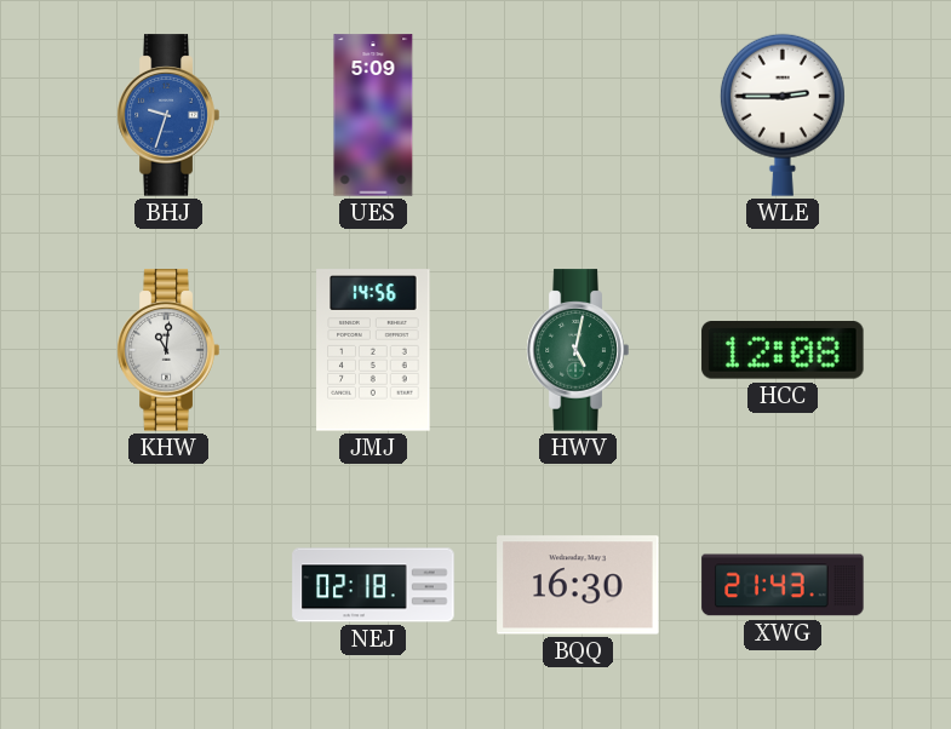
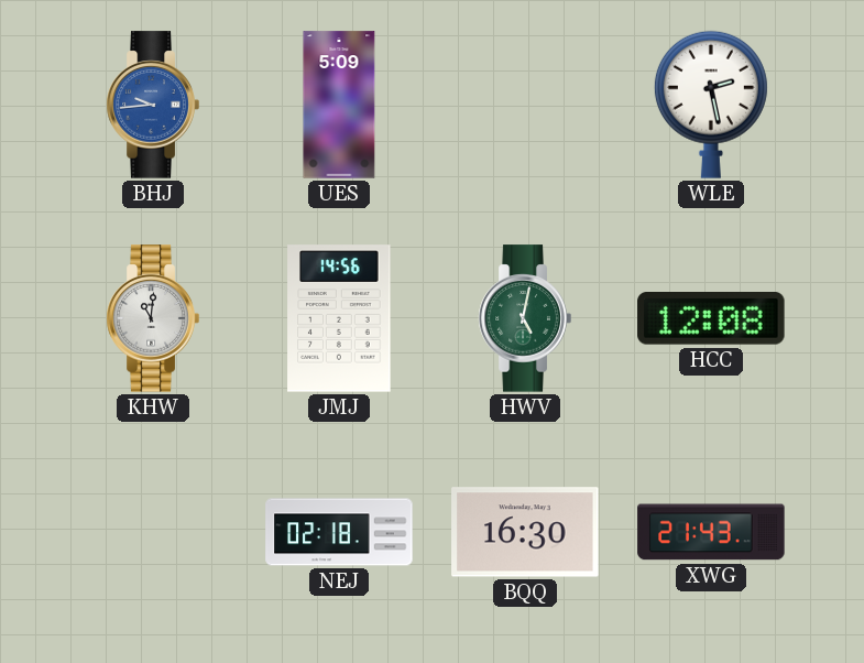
BHJ: 9:33 -> 9:44 (153, 105)
WLE: 2:45 -> 2:28 (711, 105)
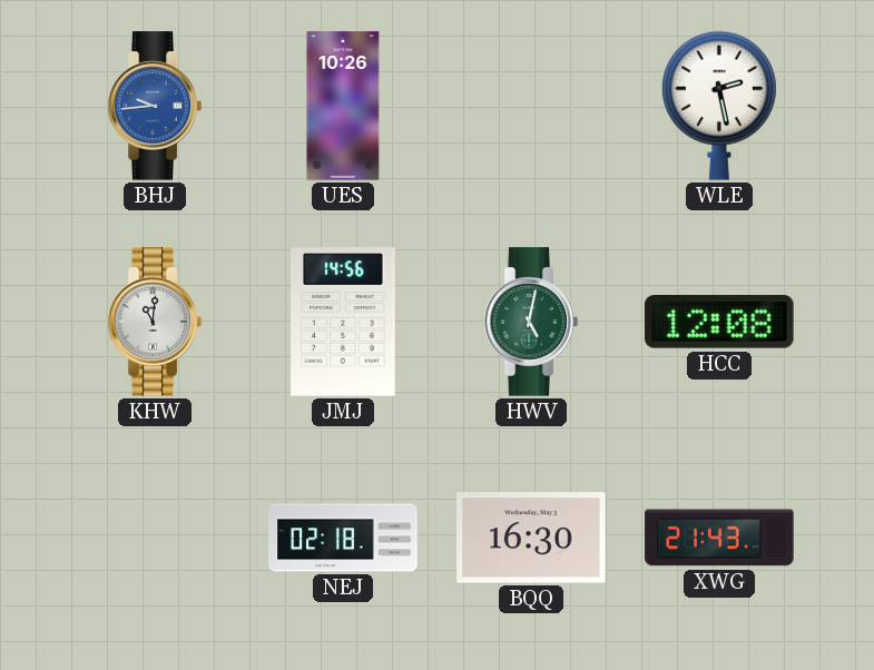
UES: 5:09 -> 10:26 (343, 106)
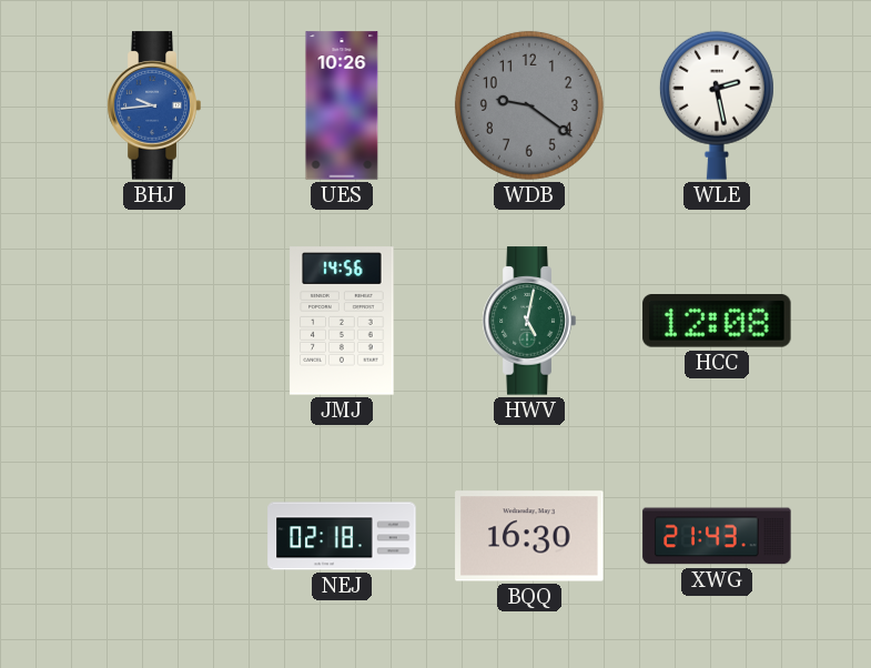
WDB: none -> 9:21 (529, 105)
KHW: 11:01 -> none (155, 322)
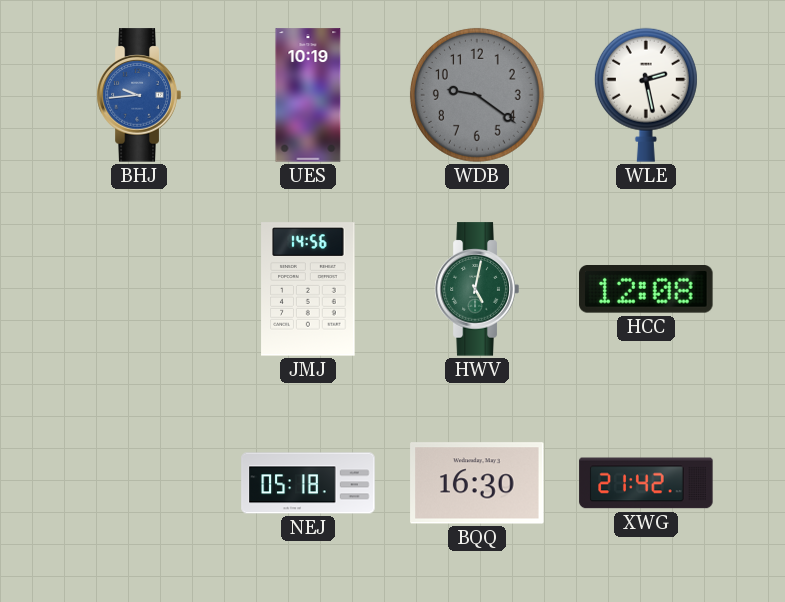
UES: 10:26 -> 10:19 (308, 95)
NEJ: 02:18 -> 05:18 (308, 483)
XWG: 21:43 -> 21:42 (646, 483)
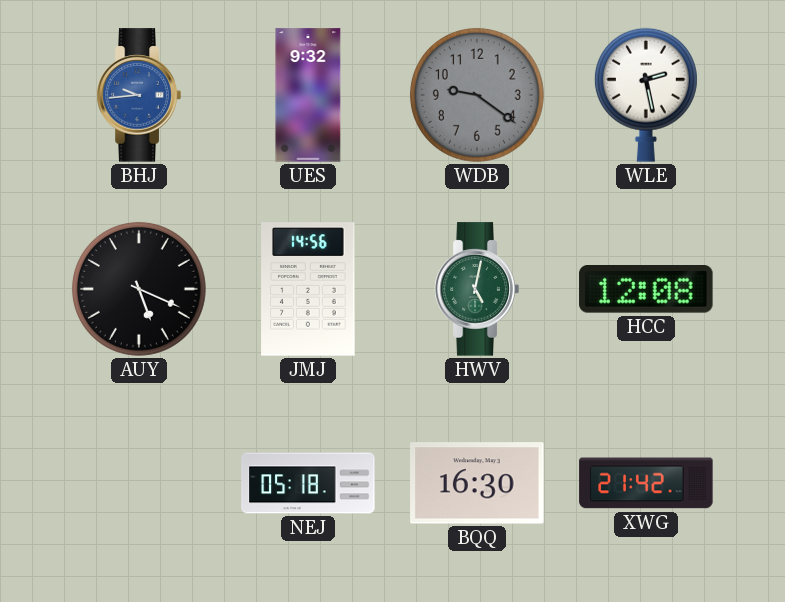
UES: 10:19 -> 9:32 (308, 95)
AUY: none -> 5:19 (139, 289)
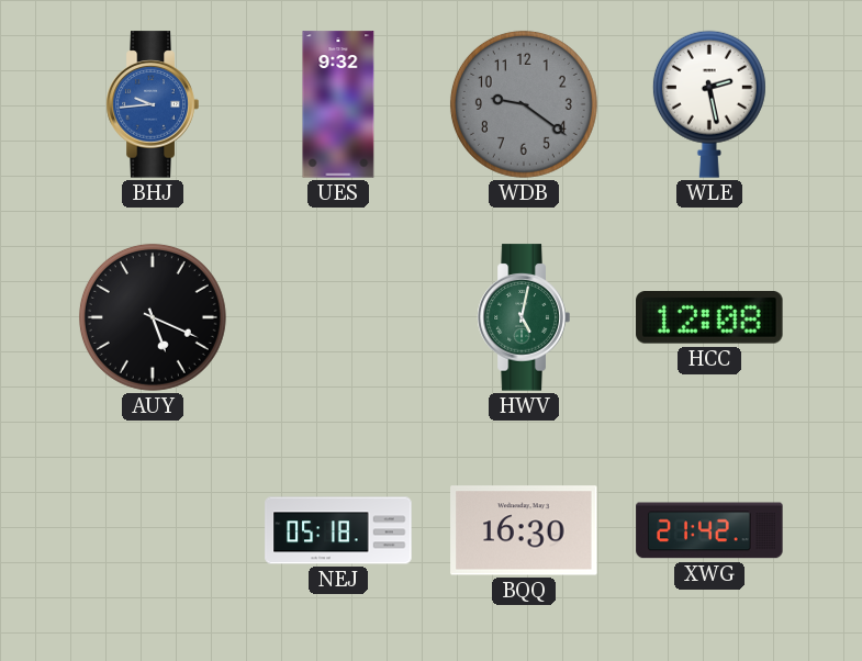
JMJ: 14:56 -> none (308, 289)
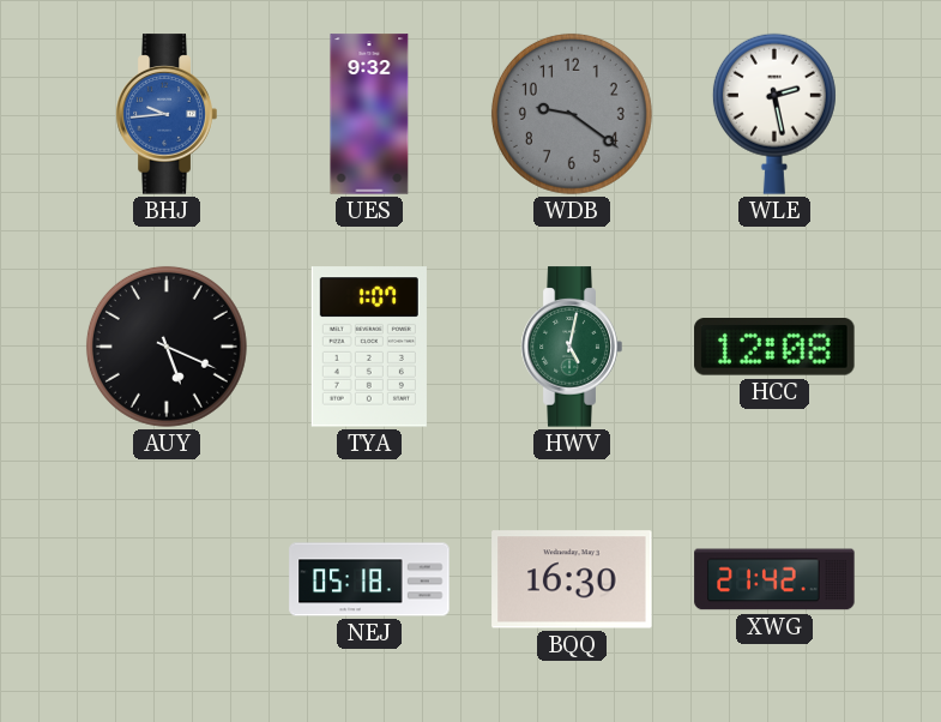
TYA: none -> 1:07 (369, 347)
